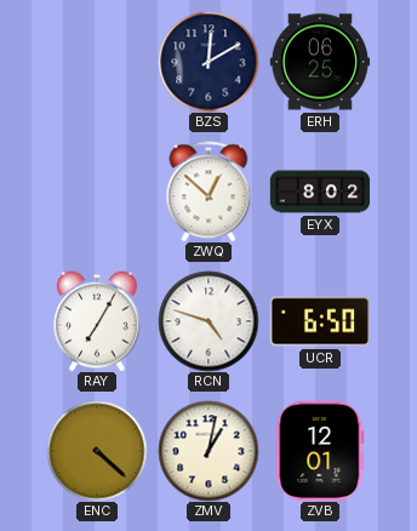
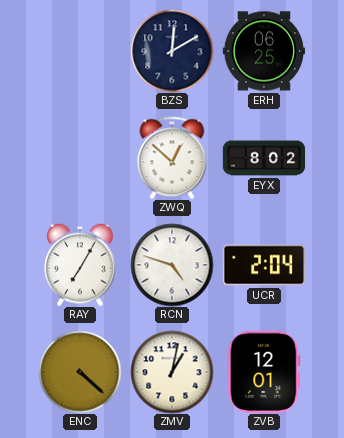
UCR: 6:50 -> 2:04 (263, 265)
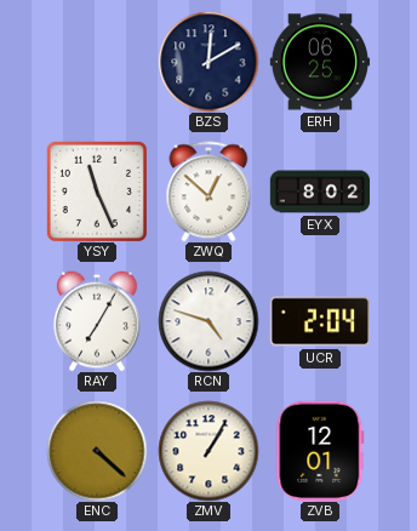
YSY: none -> 11:26 (97, 192)
ZMV: 1:02 -> 1:05 (208, 451)
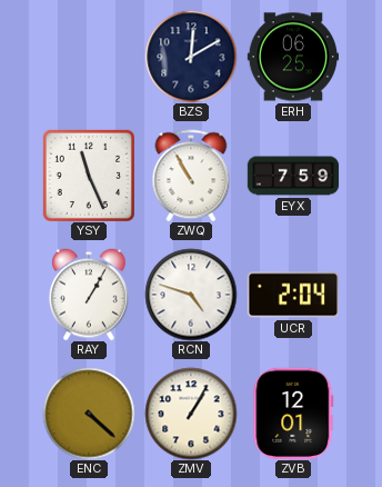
ZWQ: 12:52 -> 10:55 (191, 176)
EYX: 8:02 -> 7:59 (293, 176)
RAY: 7:05 -> 1:05 (89, 295)
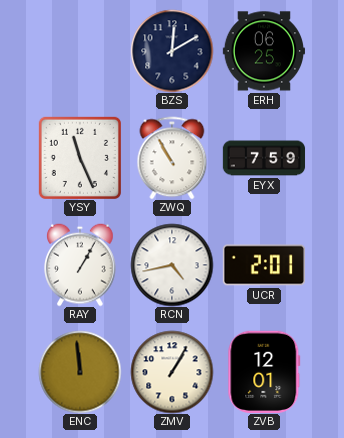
RCN: 4:48 -> 4:43 (172, 265)
UCR: 2:04 -> 2:01 (263, 265)
ENC: 4:22 -> 11:59 (80, 372)
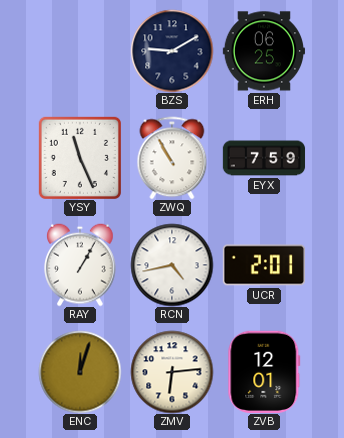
BZS: 12:10 -> 9:10 (172, 51)
ENC: 11:59 -> 12:03 (80, 372)
ZMV: 1:05 -> 6:14 (172, 372)
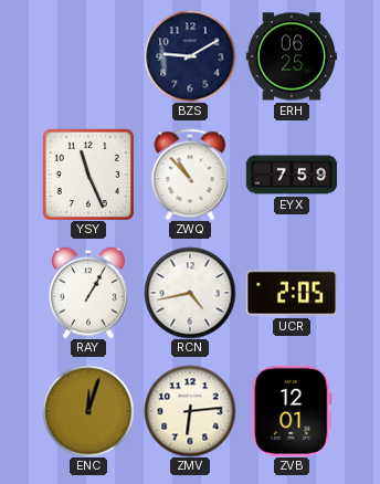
ZWQ: 10:55 -> 10:53 (190, 175)
UCR: 2:01 -> 2:05 (291, 293)
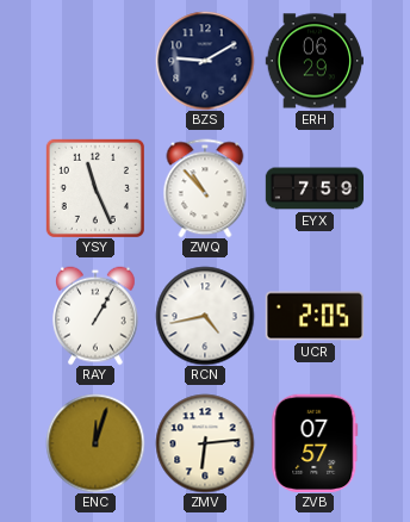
ERH: 06:25 -> 06:29 (313, 61)
ZVB: 12:01 -> 07:57 (315, 443)
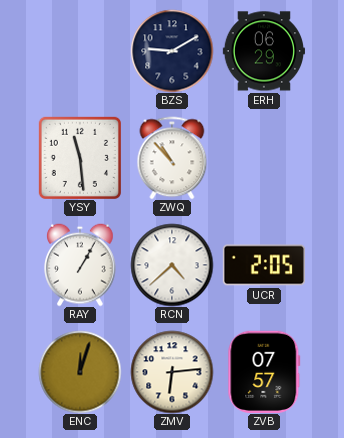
YSY: 11:26 -> 11:29 (80, 158)
EYX: 7:59 -> none (315, 188)
RCN: 4:43 -> 4:38 (172, 265)
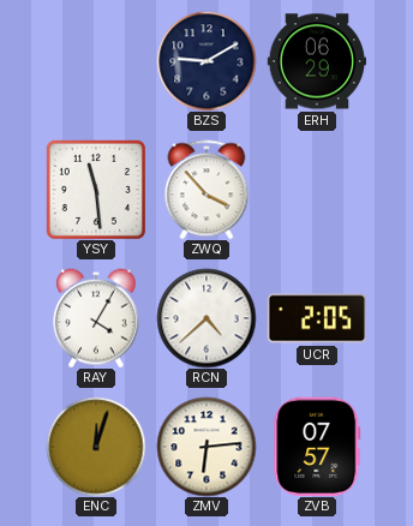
ZWQ: 10:53 -> 3:53 (206, 190)
RAY: 1:05 -> 4:05 (96, 318)
